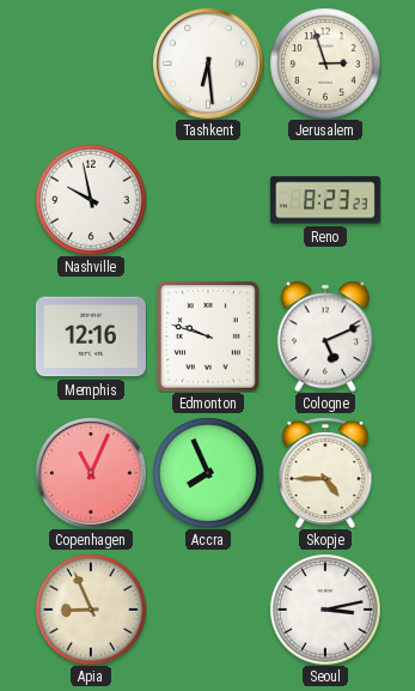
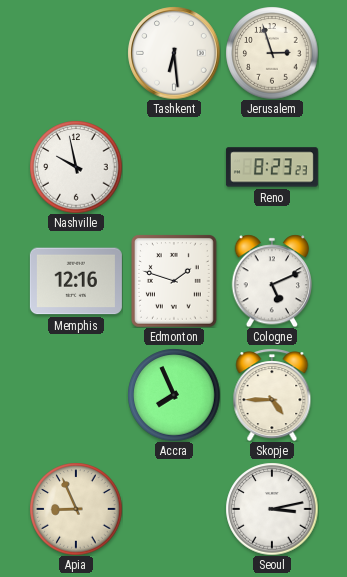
Edmonton: 9:48 -> 1:48 (175, 281)
Copenhagen: 11:04 -> none (91, 473)
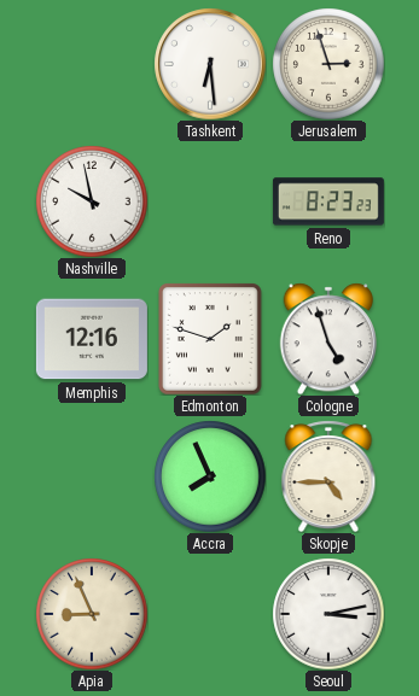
Cologne: 5:11 -> 4:57 (328, 339)
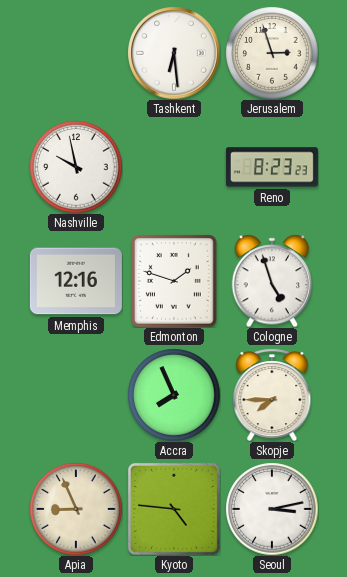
Skopje: 4:45 -> 7:45 (272, 395)
Kyoto: none -> 4:46 (174, 509)
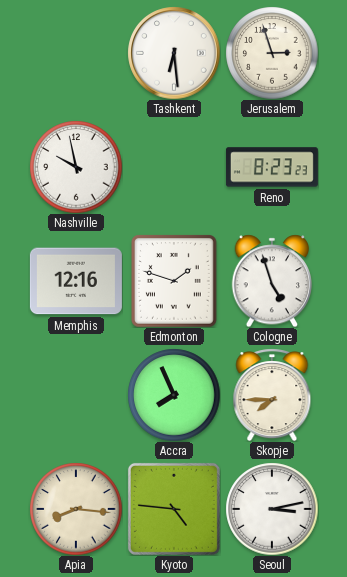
Apia: 8:56 -> 8:16 (76, 509)
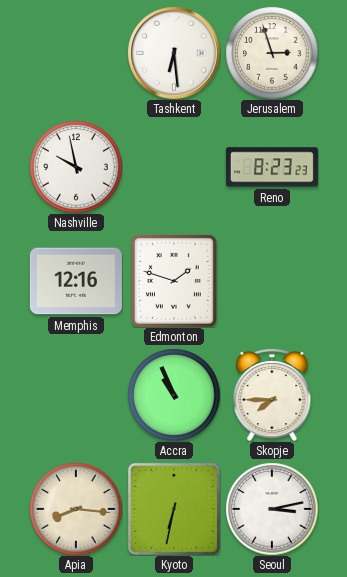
Cologne: 4:57 -> none (272, 281)
Accra: 7:56 -> 10:56 (174, 395)
Kyoto: 4:46 -> 6:32 (174, 509)
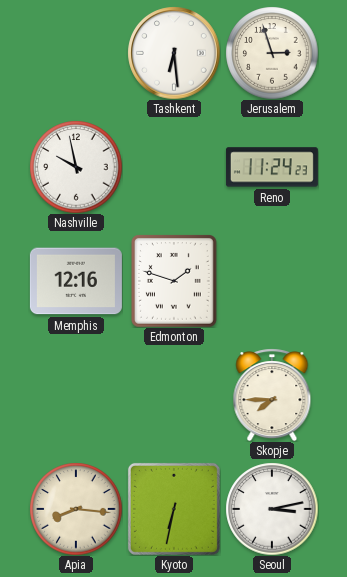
Reno: 8:23 -> 11:24 (272, 167)
Accra: 10:56 -> none (174, 395)
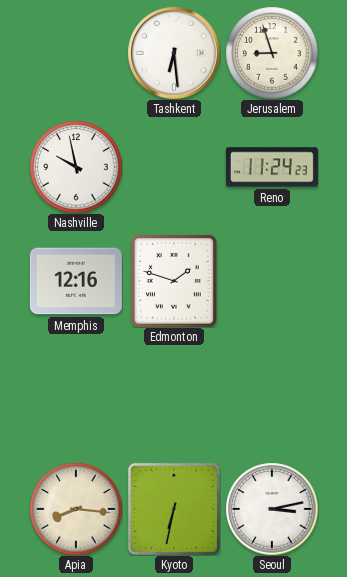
Jerusalem: 2:57 -> 8:57 (272, 53)
Skopje: 7:45 -> none (272, 395)
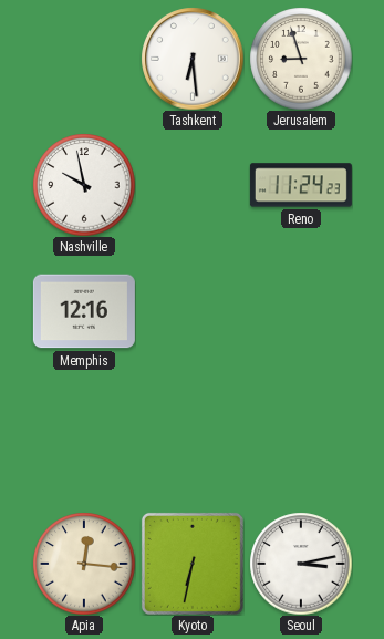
Edmonton: 1:48 -> none (175, 281)
Apia: 8:16 -> 12:16 (84, 564)
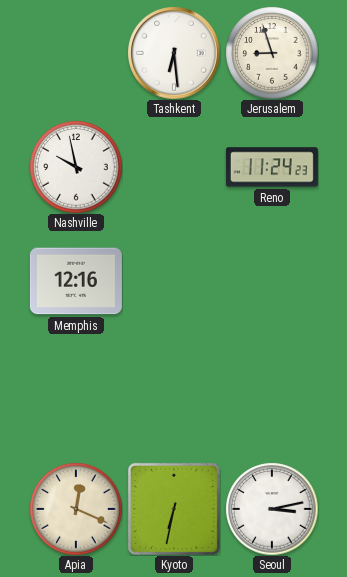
Apia: 12:16 -> 12:19 (76, 509)
